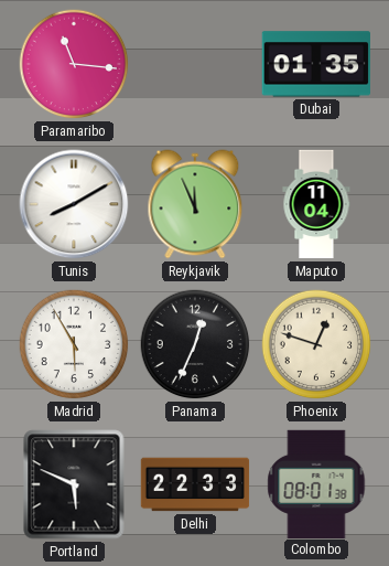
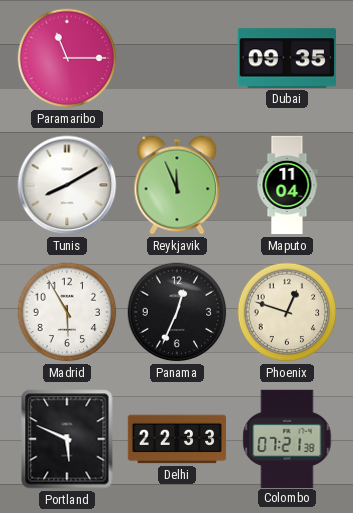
Paramaribo: 11:16 -> 11:15 (67, 58)
Dubai: 01:35 -> 09:35 (287, 58)
Colombo: 08:01 -> 07:21 (287, 438)
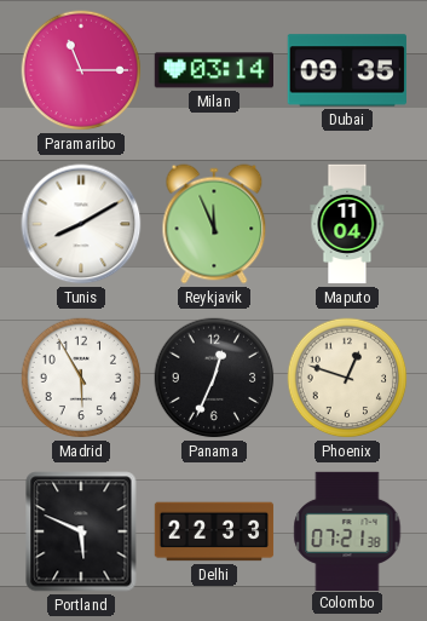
Milan: none -> 03:14 (213, 70)
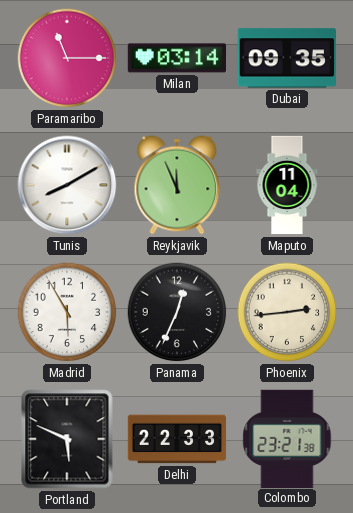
Phoenix: 12:48 -> 2:44 (287, 312)
Colombo: 07:21 -> 23:21 (287, 438)
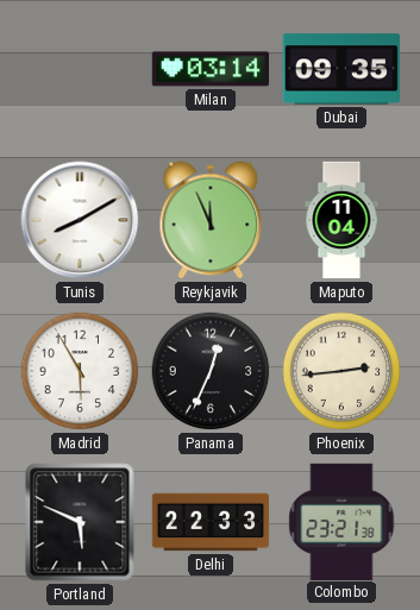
Paramaribo: 11:15 -> none (67, 58)
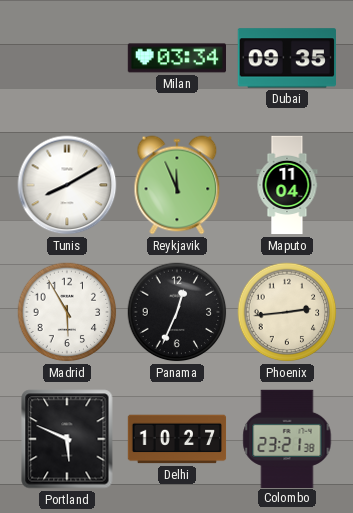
Milan: 03:14 -> 03:34 (176, 58)
Delhi: 22:33 -> 10:27 (177, 439)
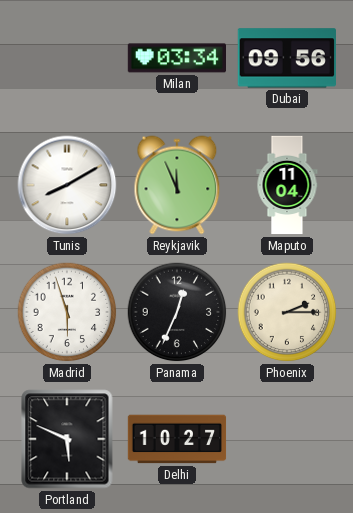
Dubai: 09:35 -> 09:56 (287, 58)
Madrid: 5:55 -> 5:57 (67, 312)
Phoenix: 2:44 -> 2:15 (287, 312)
Colombo: 23:21 -> none (287, 438)
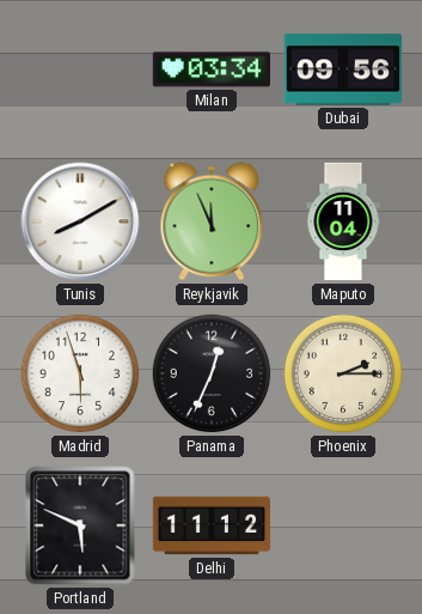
Delhi: 10:27 -> 11:12 (212, 525)
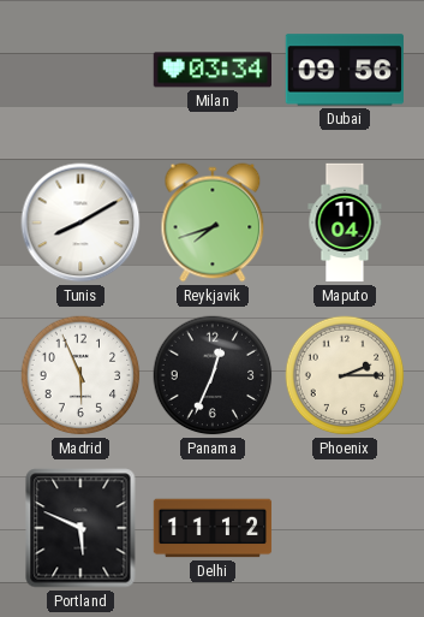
Reykjavik: 11:56 -> 7:42 (213, 223)
Madrid: 5:57 -> 5:56 (80, 375)
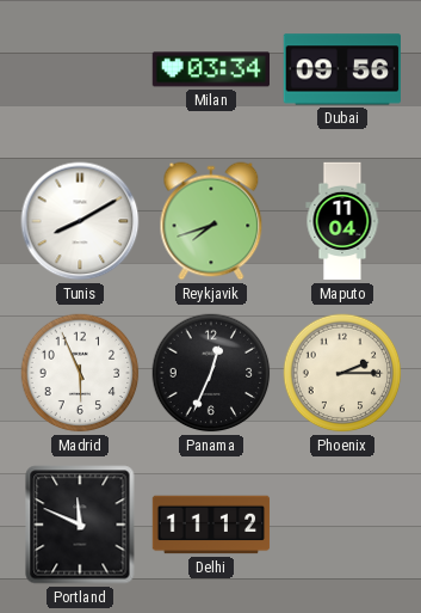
Portland: 5:49 -> 11:49 (80, 525)
